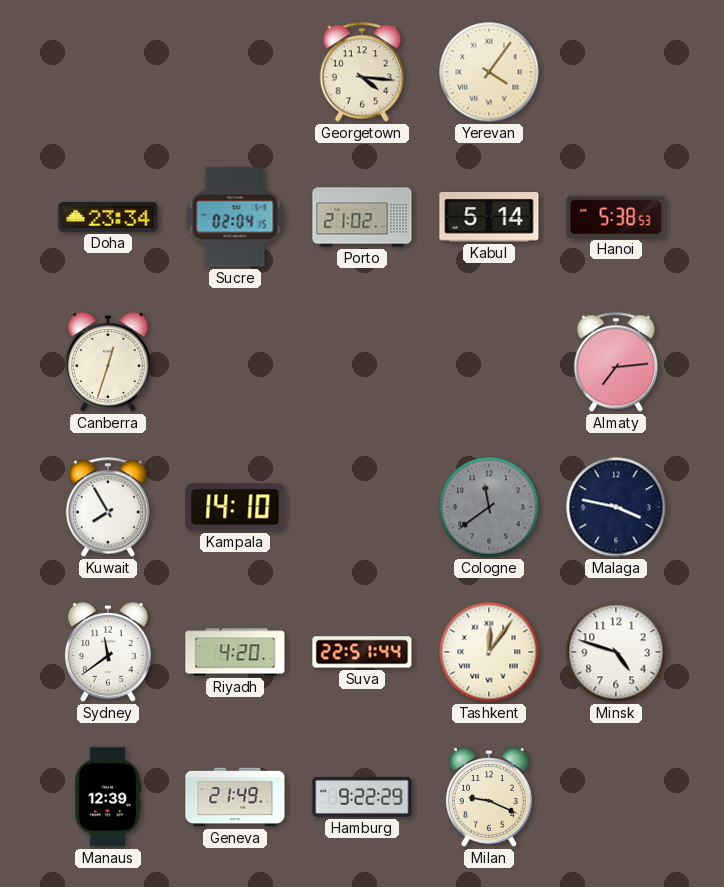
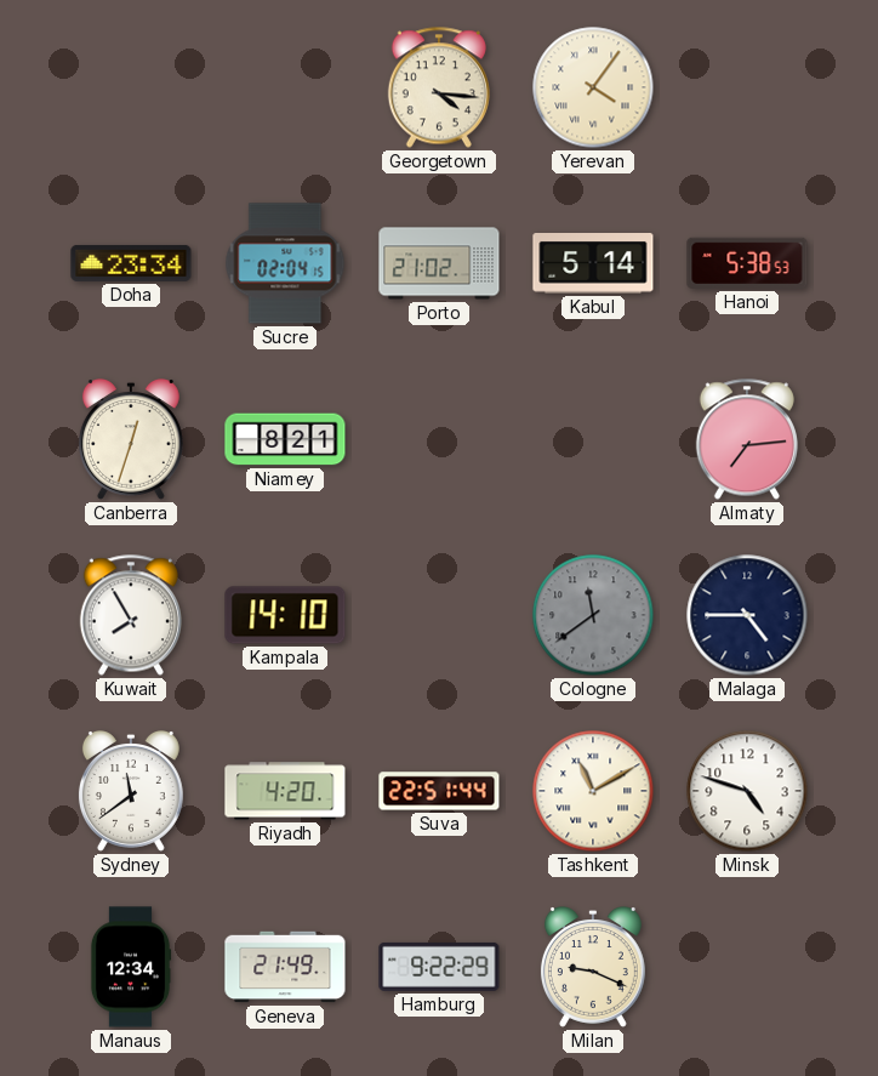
Niamey: none -> 8:21 (285, 439)
Malaga: 3:47 -> 4:45 (747, 615)
Tashkent: 12:06 -> 11:10 (593, 791)
Manaus: 12:39 -> 12:34 (131, 967)
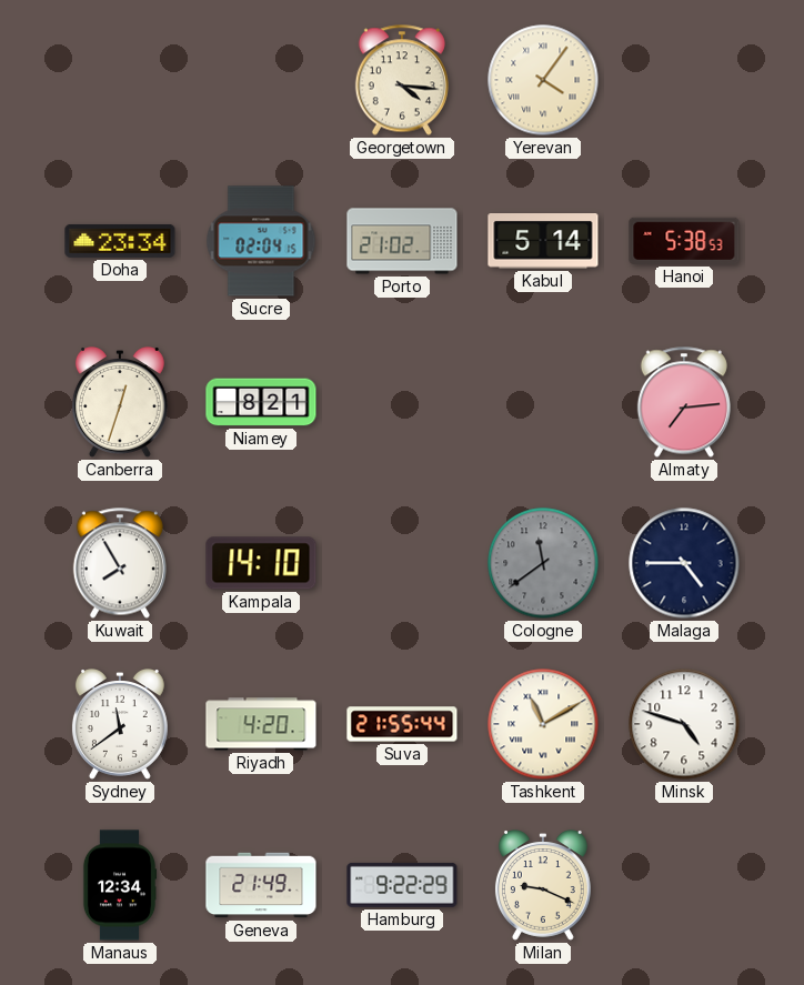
Suva: 22:51 -> 21:55 (402, 724)
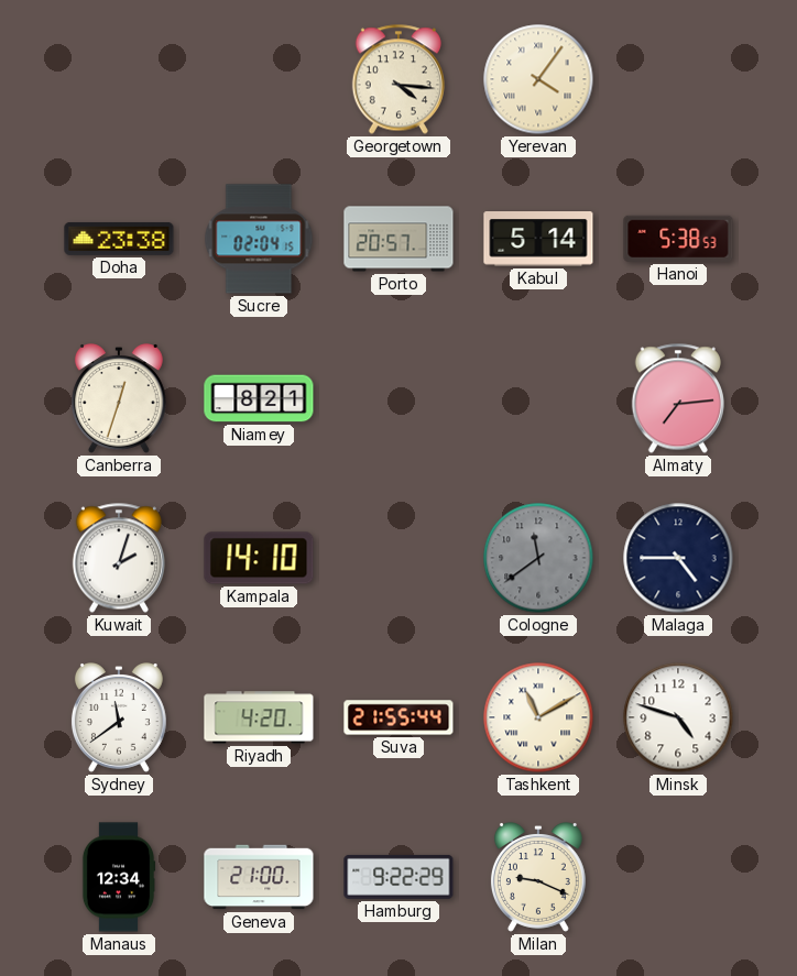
Doha: 23:34 -> 23:38 (119, 239)
Porto: 21:02 -> 20:57 (398, 239)
Kuwait: 7:55 -> 2:03 (119, 558)
Geneva: 21:49 -> 21:00 (259, 877)
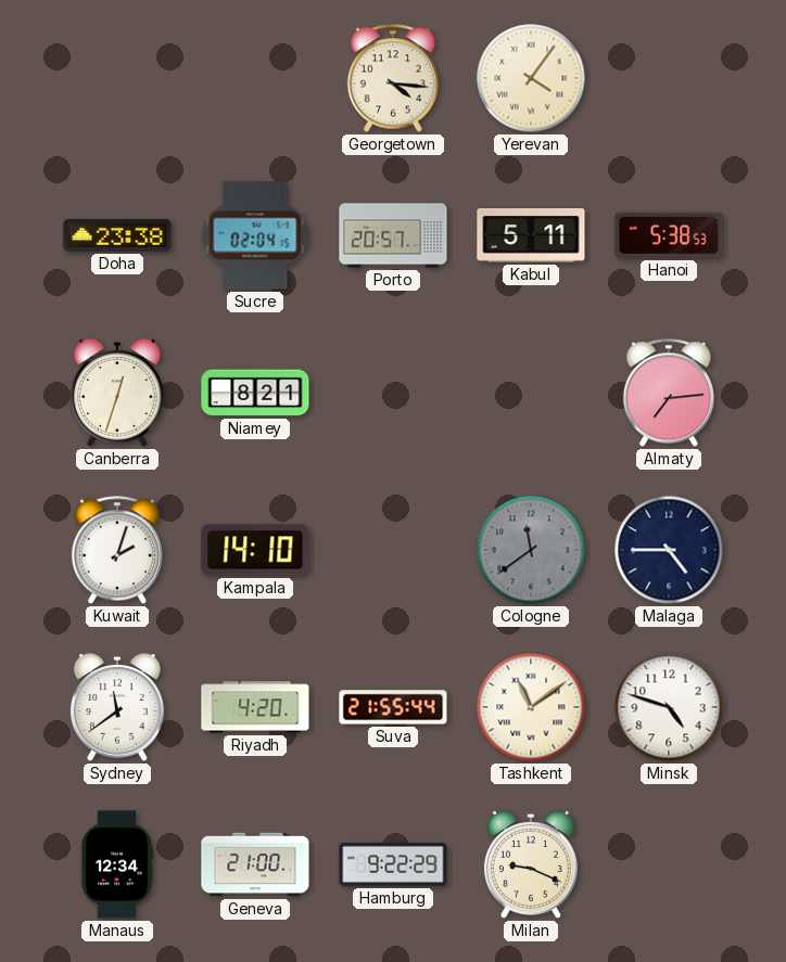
Kabul: 5:14 -> 5:11 (531, 236)
Tashkent: 11:10 -> 11:09 (531, 707)
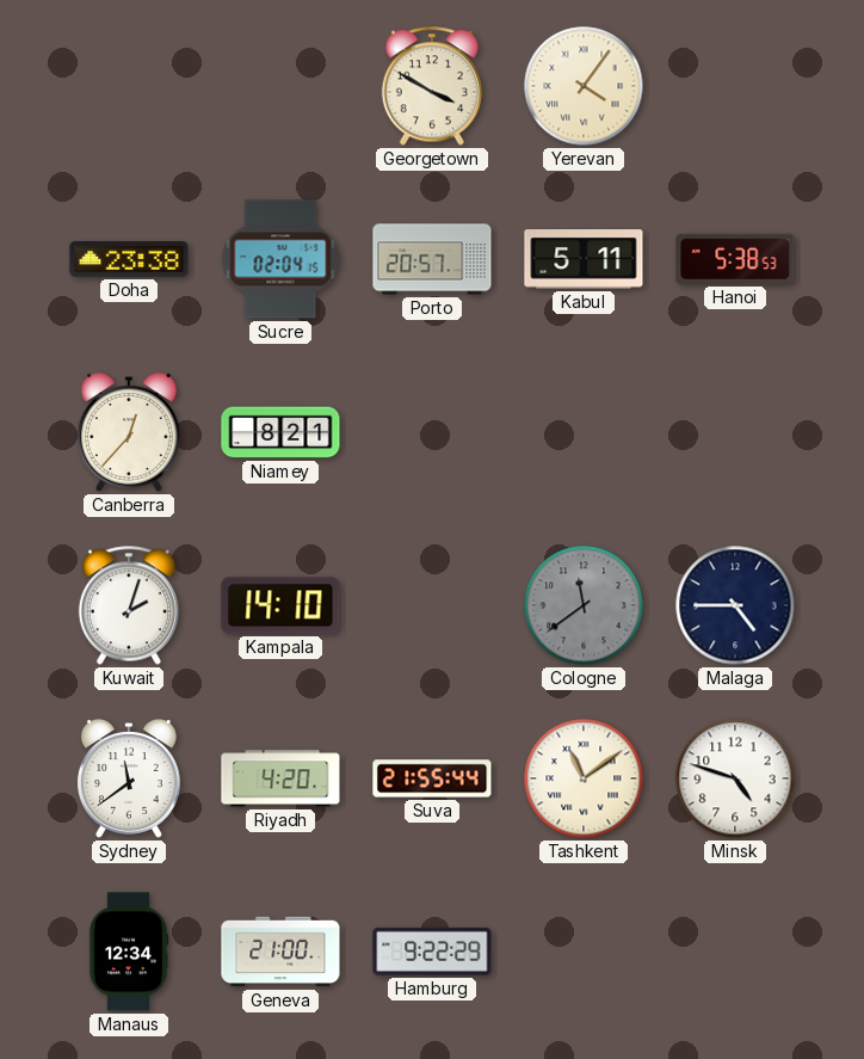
Georgetown: 4:16 -> 3:50 (432, 86)
Canberra: 12:33 -> 12:37 (129, 433)
Almaty: 7:14 -> none (669, 393)
Milan: 9:19 -> none (531, 865)
